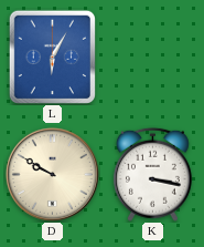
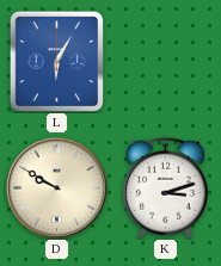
K: 3:17 -> 3:12 (165, 187)
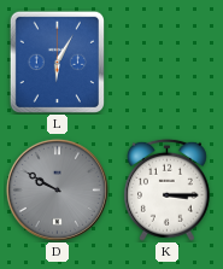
D dial: cream -> grey (57, 189)
K: 3:12 -> 3:15 (166, 189)
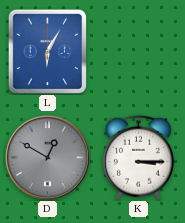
D: 9:50 -> 12:50 (47, 157)
